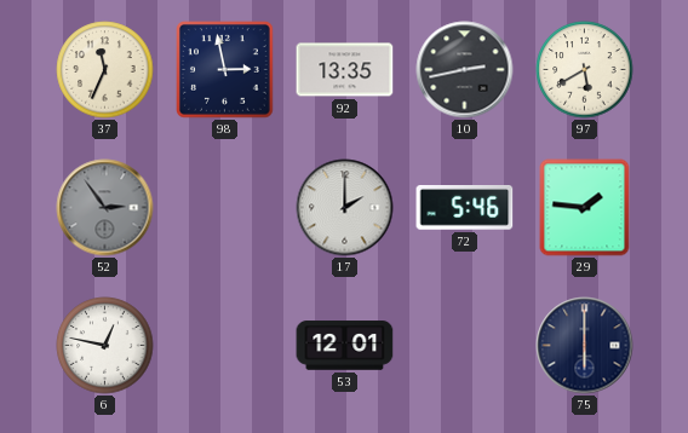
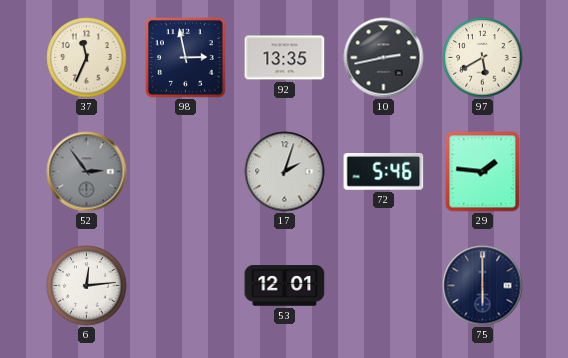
17: 2:00 -> 2:03 (285, 172)
6: 12:47 -> 12:14 (87, 286)
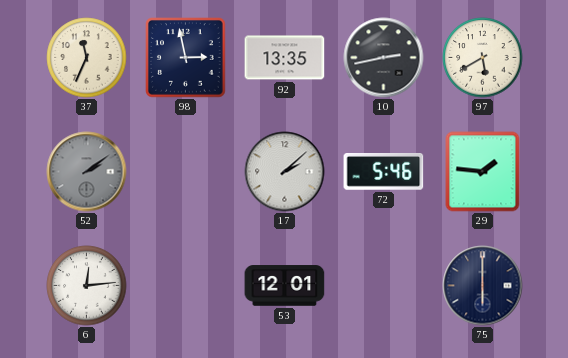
52: 2:54 -> 2:09 (87, 172)
17: 2:03 -> 2:08 (285, 172)
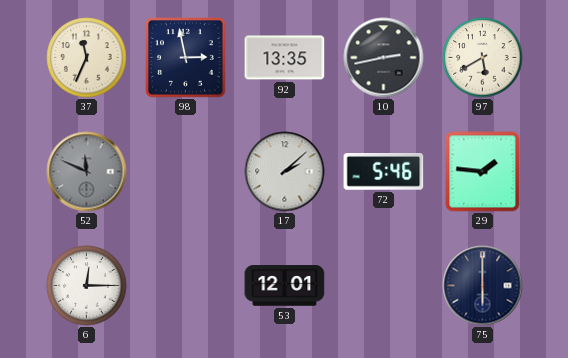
52: 2:09 -> 11:49 (87, 172)
6: 12:14 -> 12:15 (87, 286)
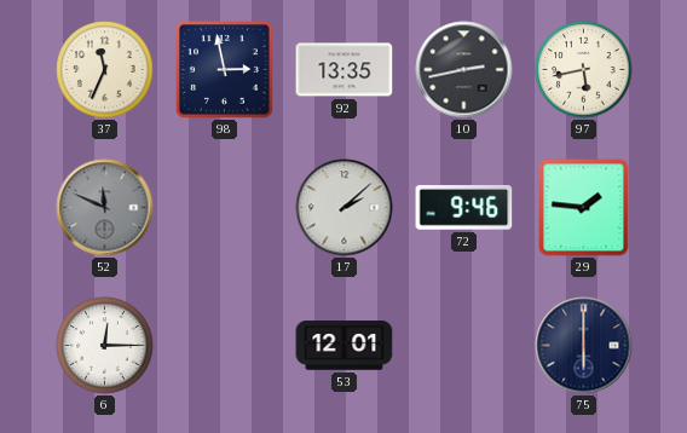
97: 5:40 -> 5:43 (584, 70)
72: 5:46 -> 9:46 (464, 208)
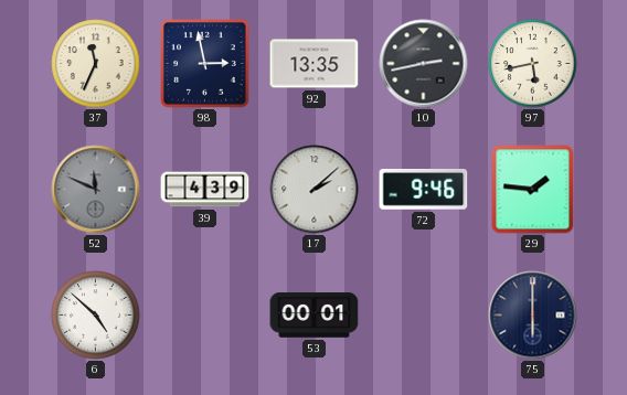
39: none -> 4:39 (205, 190)
6: 12:15 -> 4:52 (96, 316)
53: 12:01 -> 00:01 (315, 316)
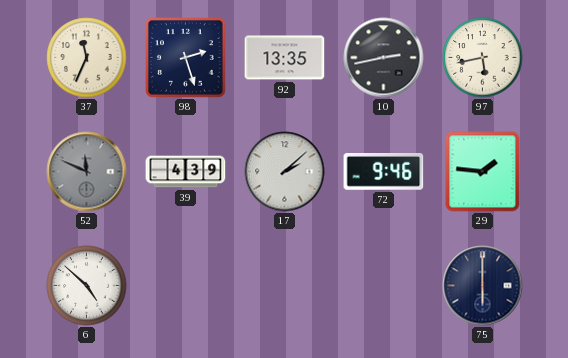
98: 2:58 -> 2:27 (186, 58)
53: 00:01 -> none (315, 316)
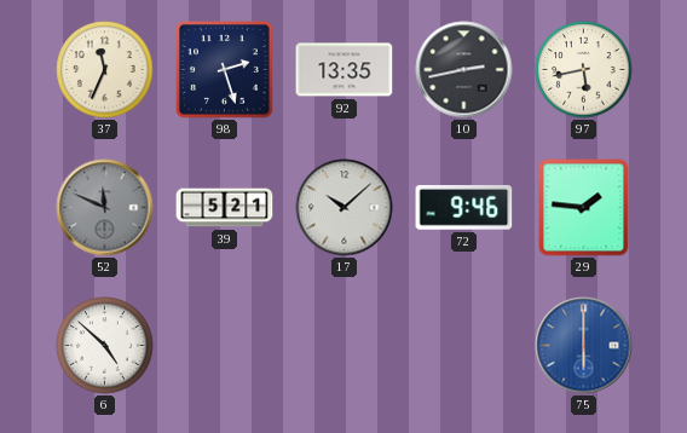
39: 4:39 -> 5:21 (225, 208)
17: 2:08 -> 10:08 (345, 208)
75 dial: navy -> blue (584, 346)
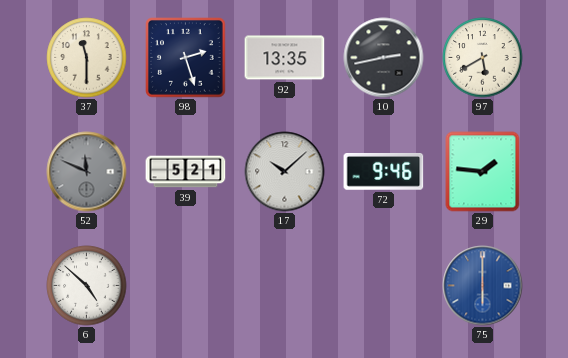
37: 11:34 -> 11:30 (87, 58)
97: 5:43 -> 5:40 (483, 58)
